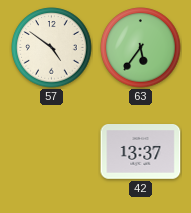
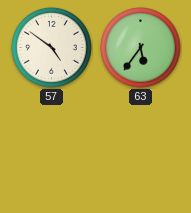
42: 13:37 -> none (141, 152)
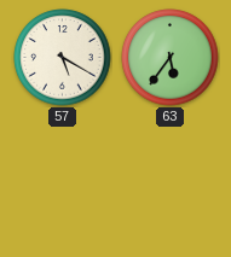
57: 4:51 -> 5:20 (63, 58)
